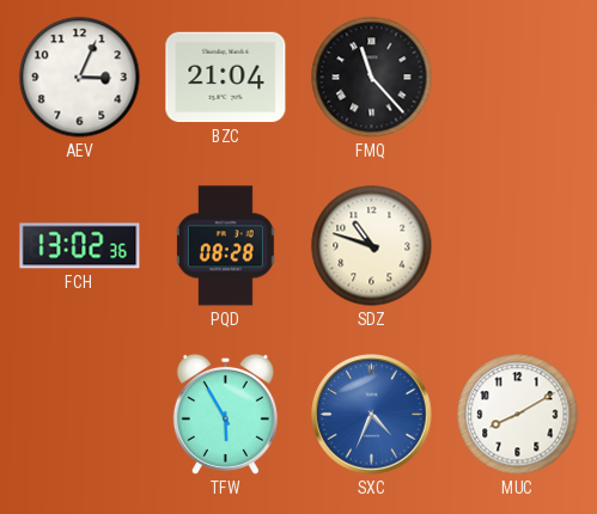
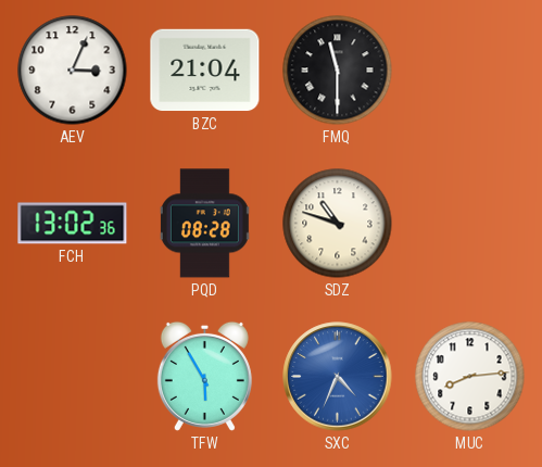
FMQ: 11:23 -> 11:30 (338, 71)
MUC: 8:10 -> 8:14 (470, 377)
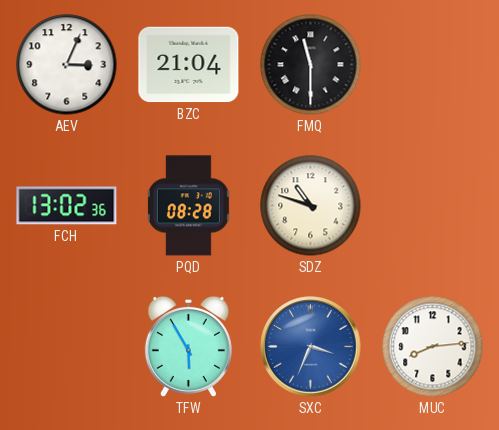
SXC: 4:34 -> 3:34 (311, 347)
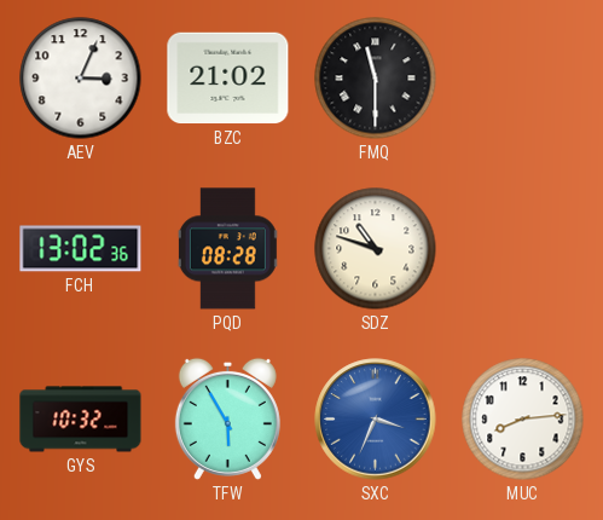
BZC: 21:04 -> 21:02 (228, 79)
GYS: none -> 10:32 (81, 420)
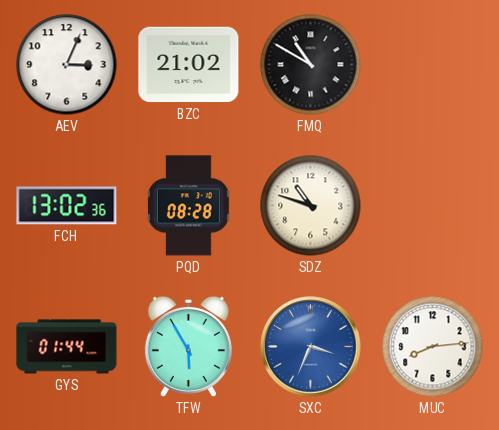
FMQ: 11:30 -> 10:50 (311, 65)
GYS: 10:32 -> 01:44 (67, 347)
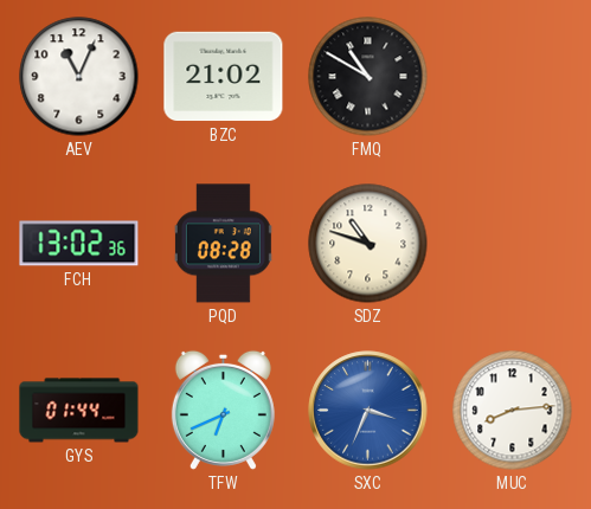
AEV: 3:04 -> 11:04 (79, 77)
TFW: 5:55 -> 6:41 (223, 410)
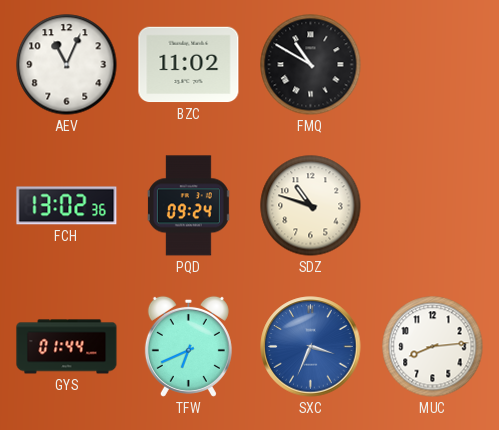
BZC: 21:02 -> 11:02 (189, 65)
PQD: 08:28 -> 09:24 (188, 206)
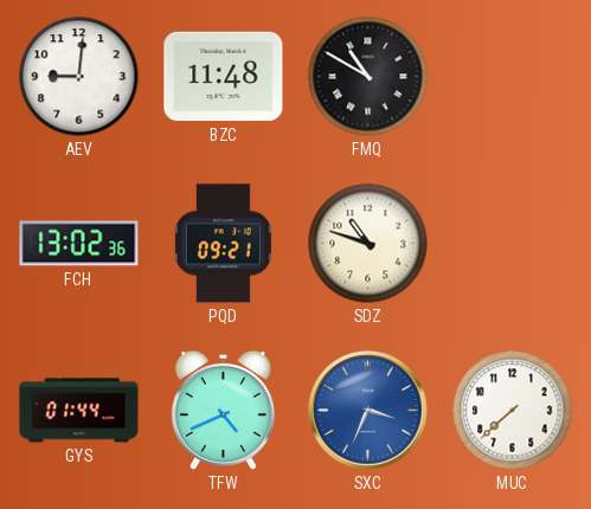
AEV: 11:04 -> 9:01 (79, 77)
BZC: 11:02 -> 11:48 (224, 77)
PQD: 09:24 -> 09:21 (223, 244)
TFW: 6:41 -> 4:41 (223, 410)
MUC: 8:14 -> 7:38 (513, 411)
